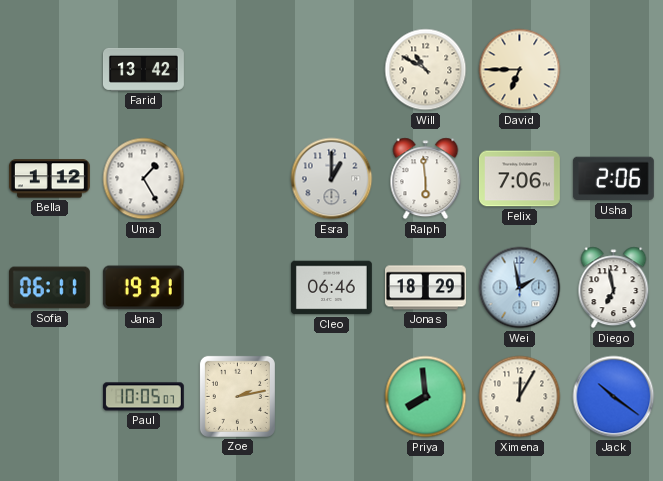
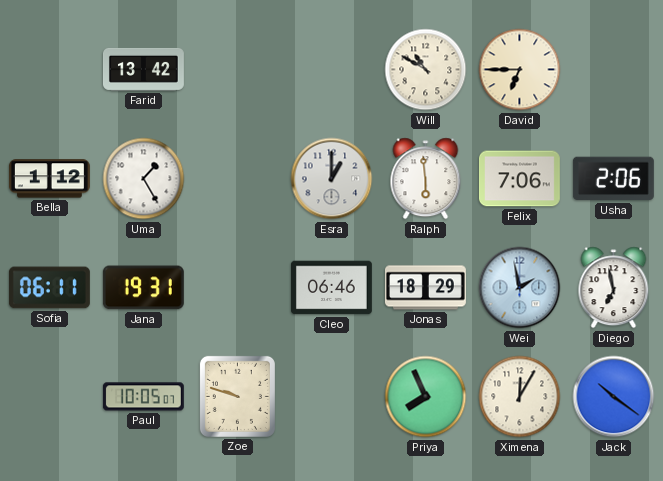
Zoe: 2:13 -> 9:48 (237, 396)
Priya: 7:59 -> 7:56 (426, 397)
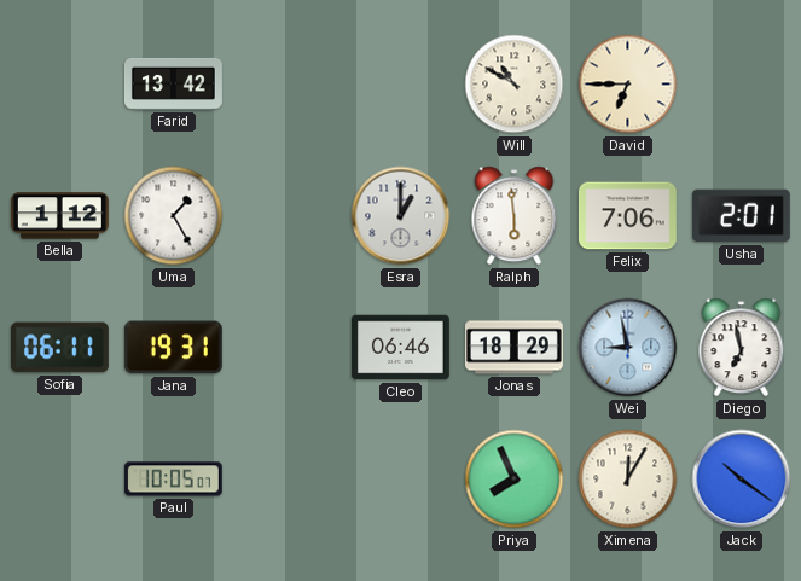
Usha: 2:06 -> 2:01 (741, 216)
Wei: 1:58 -> 8:58 (628, 348)
Zoe: 9:48 -> none (237, 396)
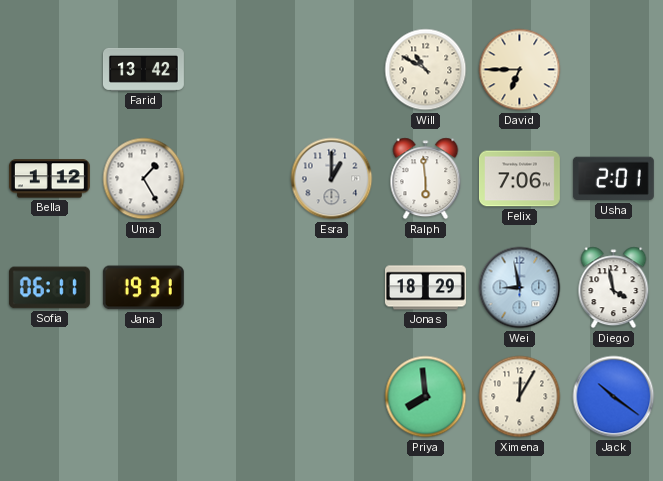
Cleo: 06:46 -> none (400, 348)
Diego: 6:58 -> 3:58 (614, 288)
Paul: 10:05 -> none (173, 480)
Priya: 7:56 -> 7:59 (426, 397)
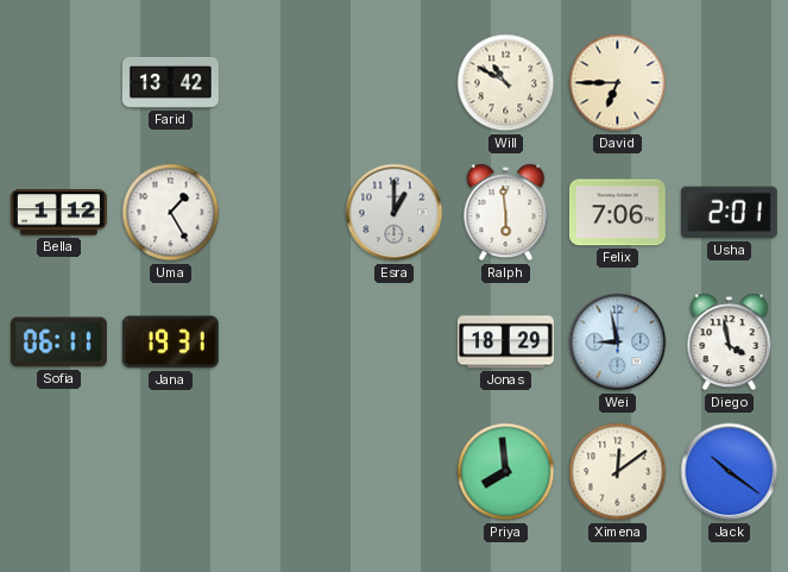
Ximena: 12:05 -> 12:09 (618, 472)
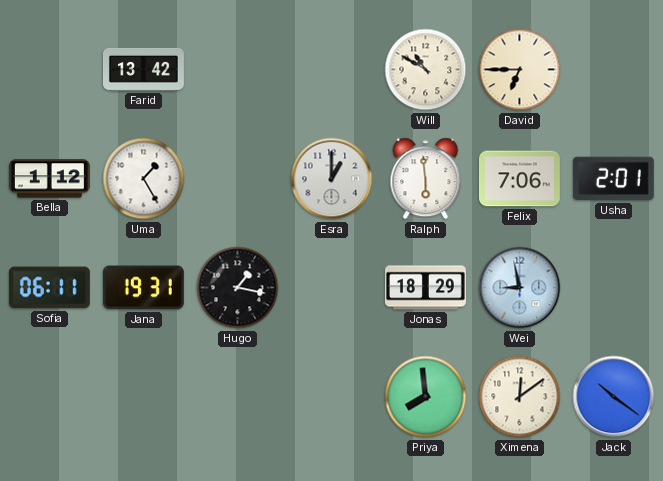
Hugo: none -> 1:17 (238, 288)
Diego: 3:58 -> none (730, 342)
